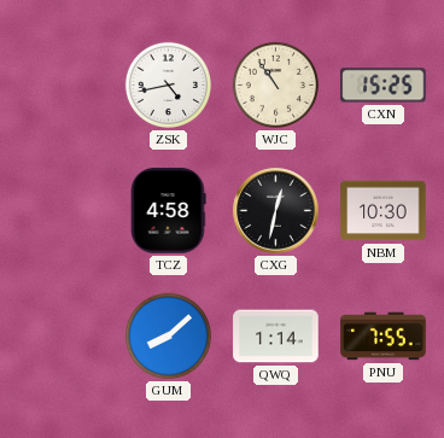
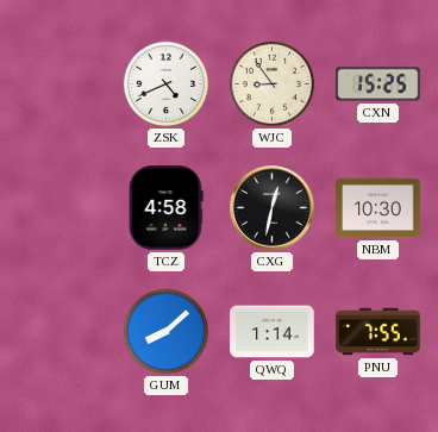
ZSK: 4:43 -> 4:41 (165, 83)
WJC: 10:54 -> 8:54 (271, 83)
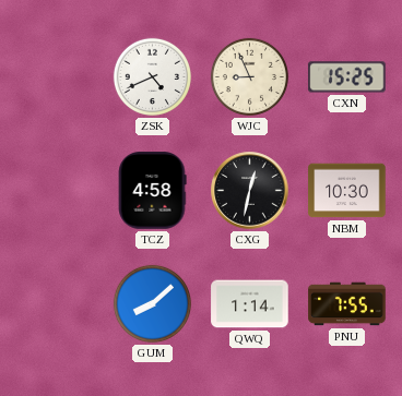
WJC: 8:54 -> 8:56 (249, 76)
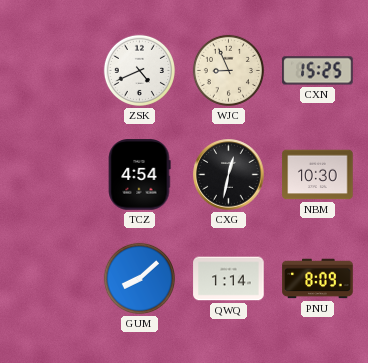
TCZ: 4:58 -> 4:54 (139, 175)
PNU: 7:55 -> 8:09 (318, 279)
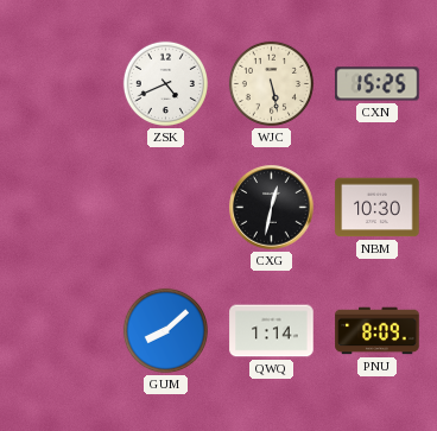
WJC: 8:56 -> 5:28 (271, 83)
TCZ: 4:54 -> none (139, 175)
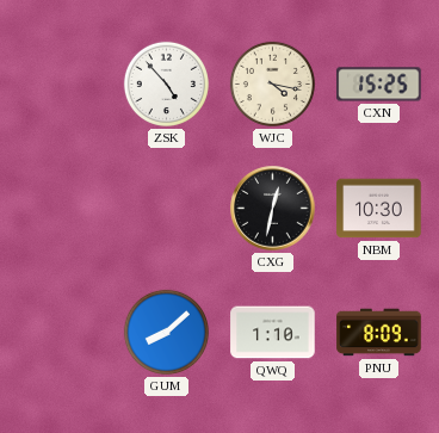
ZSK: 4:41 -> 4:53 (166, 83)
WJC: 5:28 -> 4:17 (272, 83)
QWQ: 1:14 -> 1:10 (273, 333)
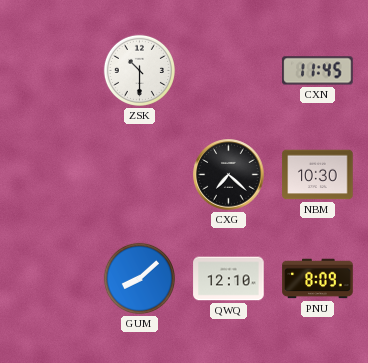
ZSK: 4:53 -> 10:30 (139, 70)
WJC: 4:17 -> none (272, 83)
CXN: 15:25 -> 11:45 (318, 71)
CXG: 12:32 -> 7:22 (229, 175)
QWQ: 1:10 -> 12:10 (229, 279)
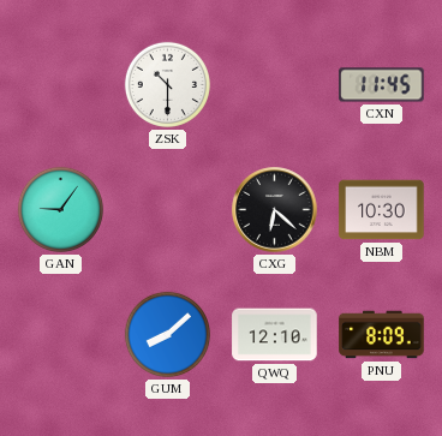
GAN: none -> 9:06 (60, 209)
CXG: 7:22 -> 6:22 (275, 210)
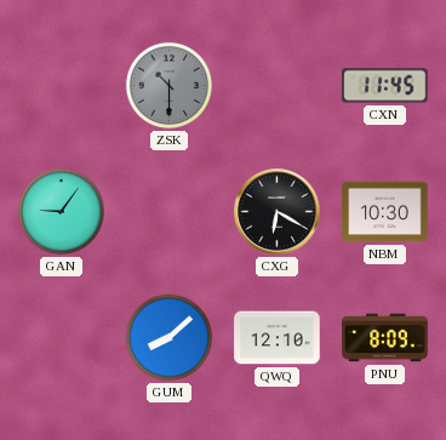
ZSK dial: white -> grey (168, 85)
CXG: 6:22 -> 6:20 (278, 212)
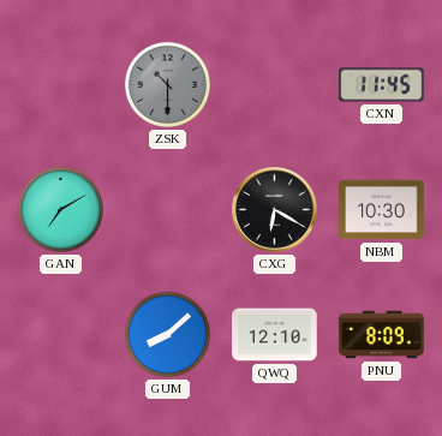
GAN: 9:06 -> 7:10 (60, 209)
